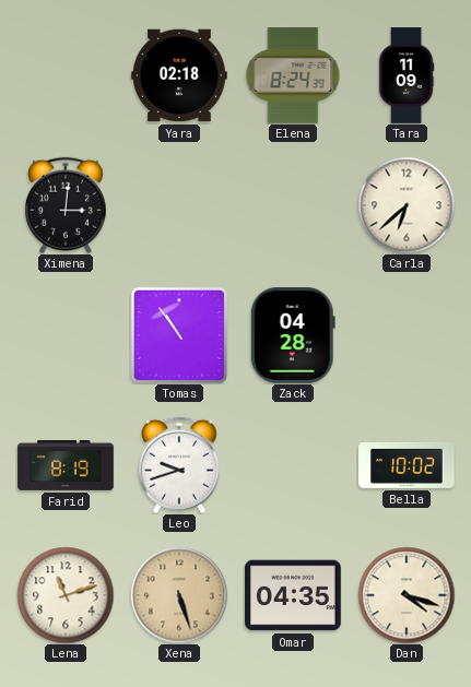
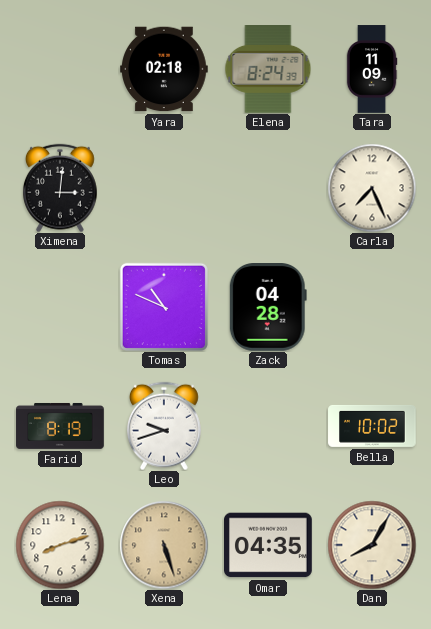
Carla: 6:38 -> 7:26 (372, 188)
Tomas: 10:54 -> 10:49 (164, 307)
Lena: 11:12 -> 8:12 (60, 545)
Dan: 4:18 -> 8:05 (372, 545)
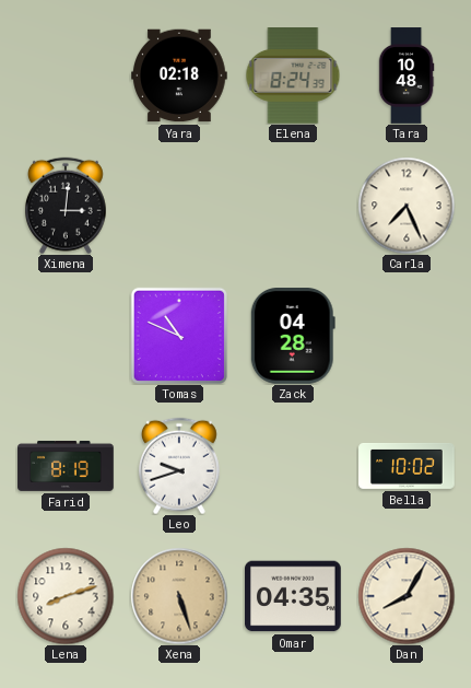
Tara: 11:09 -> 10:48 (407, 75)
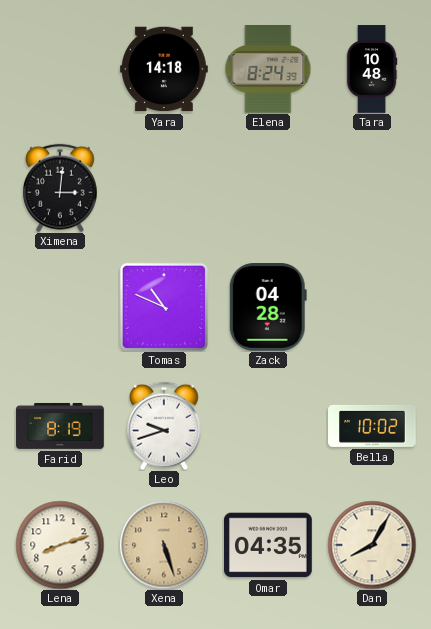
Yara: 02:18 -> 14:18 (165, 69)
Carla: 7:26 -> none (407, 206)
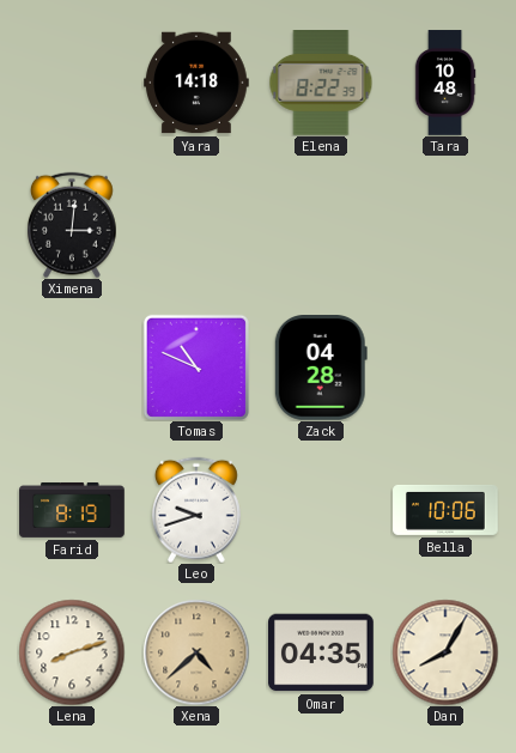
Elena: 8:24 -> 8:22 (321, 84)
Bella: 10:02 -> 10:06 (445, 510)
Xena: 5:27 -> 4:38 (196, 652)
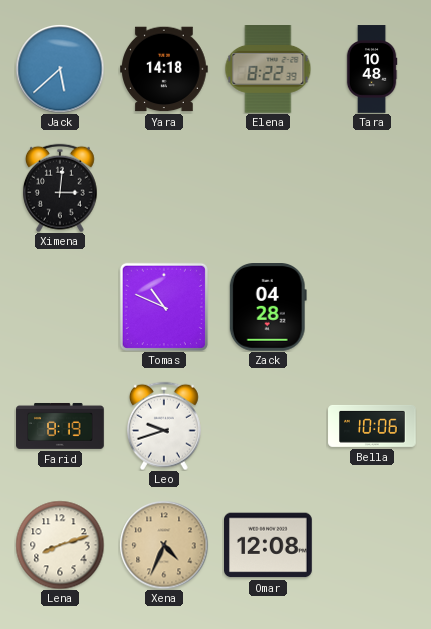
Jack: none -> 5:38 (60, 69)
Xena: 4:38 -> 4:34 (164, 545)
Omar: 04:35 -> 12:08 (269, 545)
Dan: 8:05 -> none (445, 652)
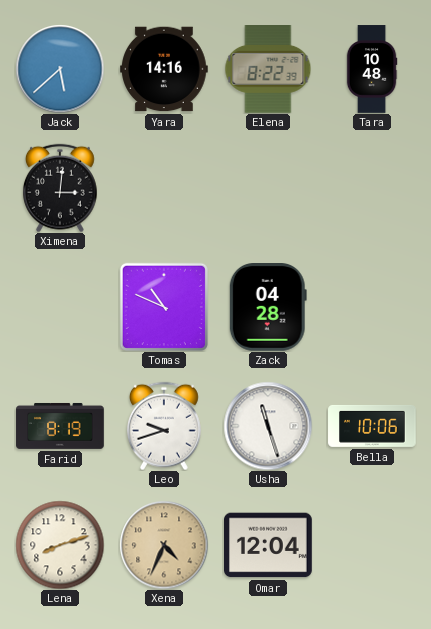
Yara: 14:18 -> 14:16 (165, 69)
Usha: none -> 11:27 (268, 426)
Omar: 12:08 -> 12:04 (269, 545)
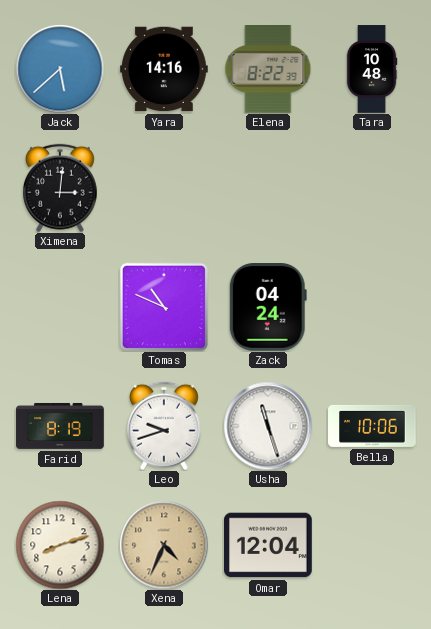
Zack: 04:28 -> 04:24 (268, 308)
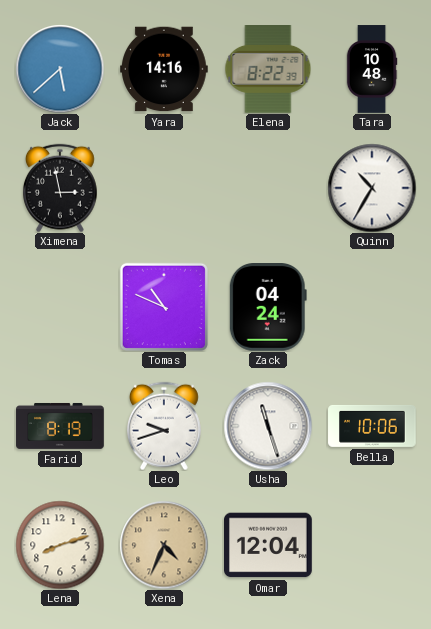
Ximena: 3:01 -> 2:58 (60, 188)
Quinn: none -> 10:35 (372, 188)
